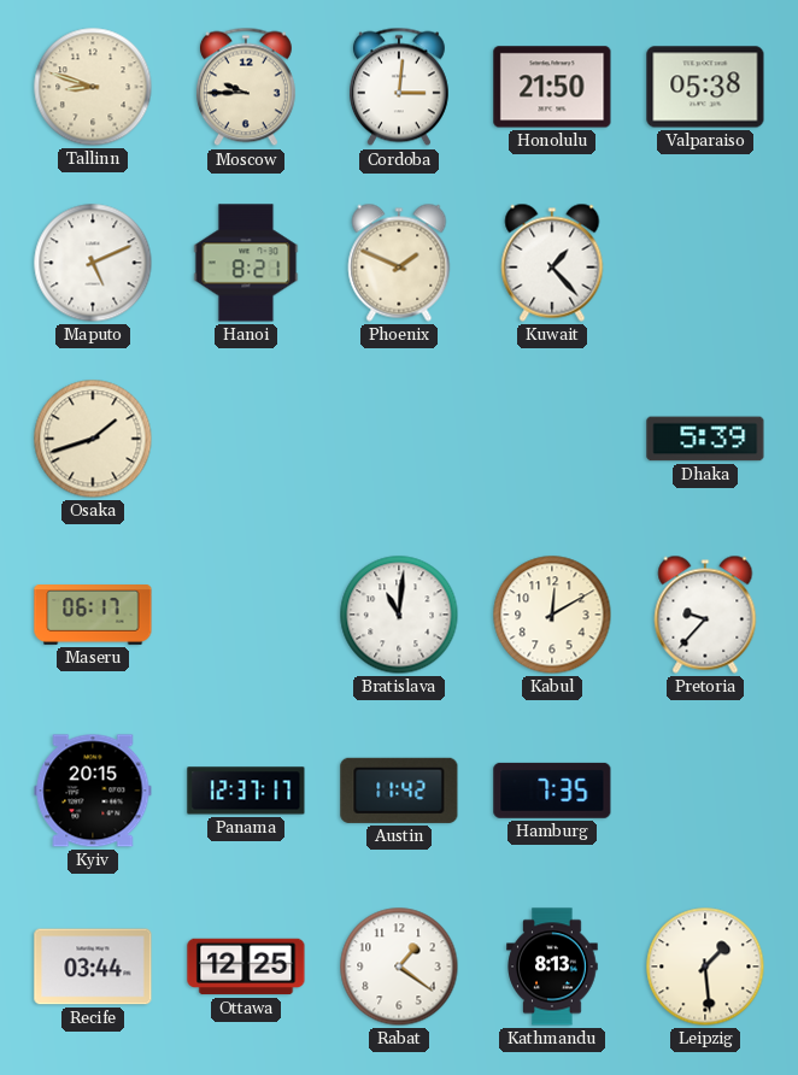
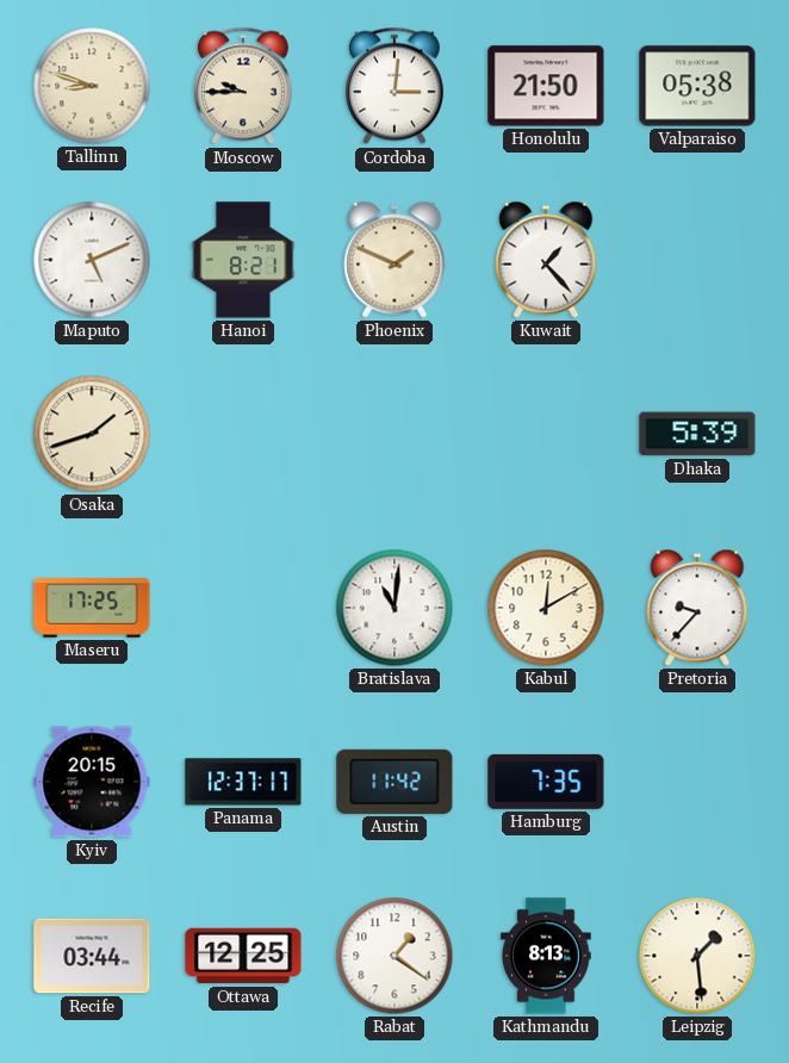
Maseru: 06:17 -> 17:25 (92, 608)
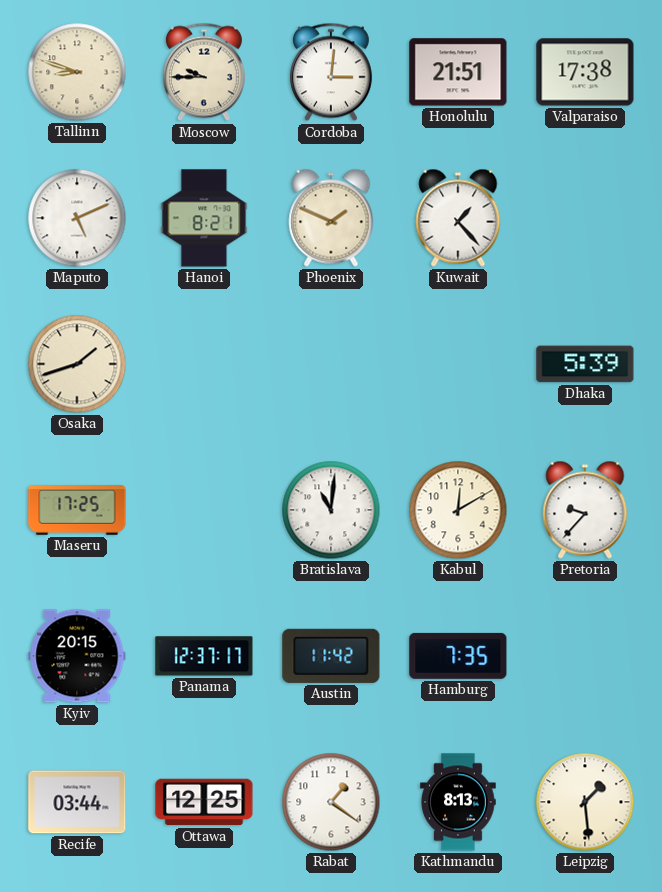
Honolulu: 21:50 -> 21:51 (458, 72)
Valparaiso: 05:38 -> 17:38 (585, 72)
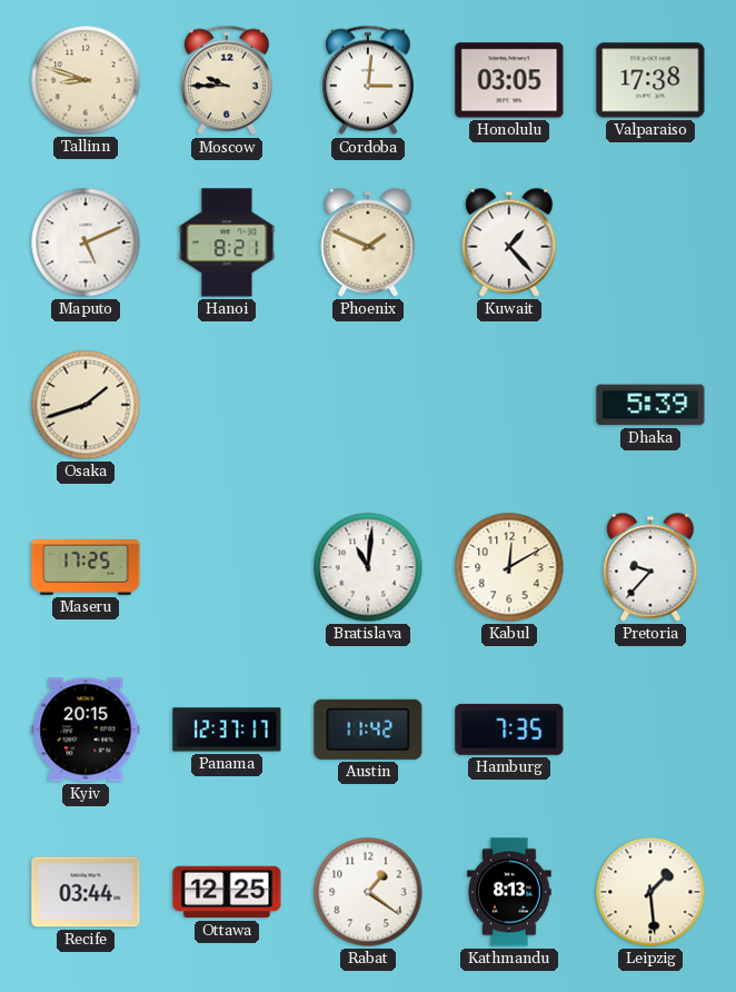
Honolulu: 21:51 -> 03:05 (509, 80)
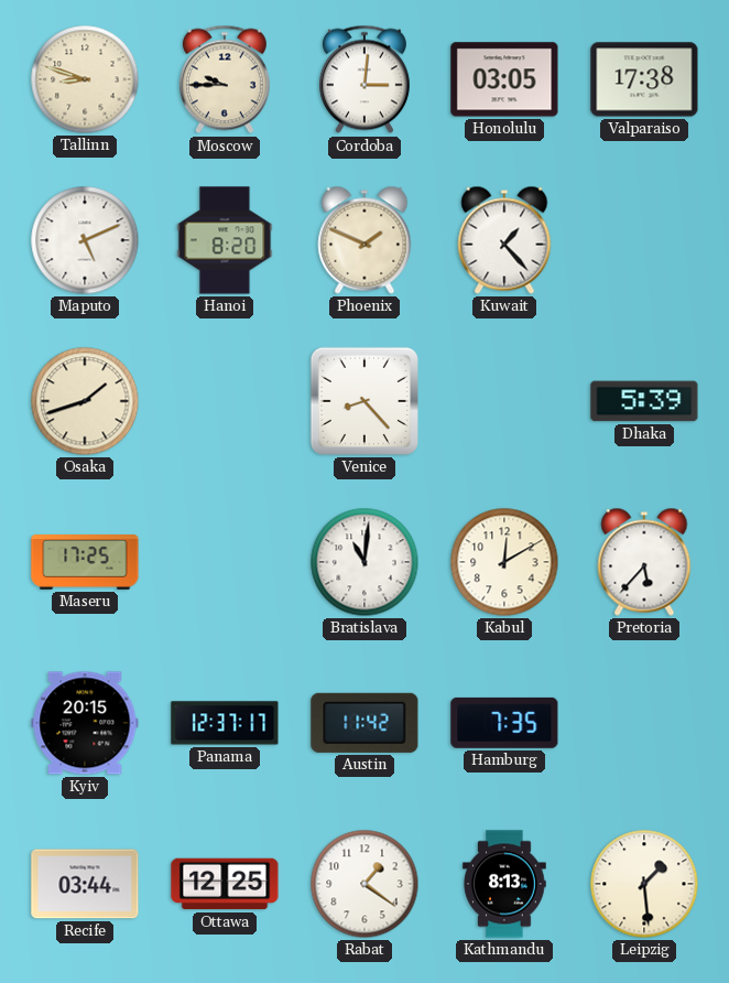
Hanoi: 8:21 -> 8:20 (225, 240)
Venice: none -> 8:23 (364, 401)
Pretoria: 9:37 -> 5:37 (644, 562)
